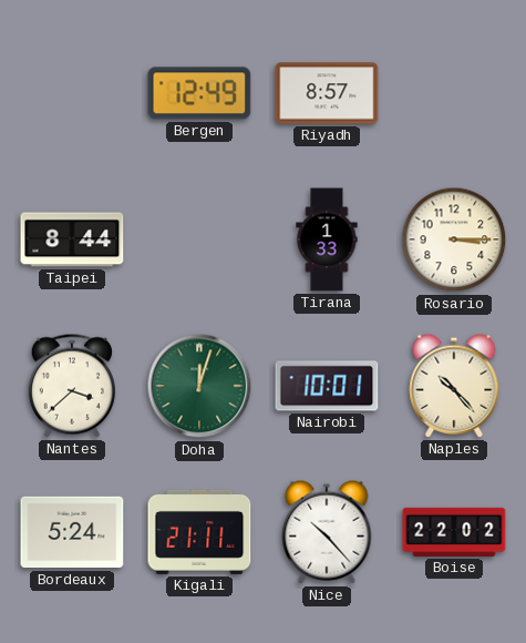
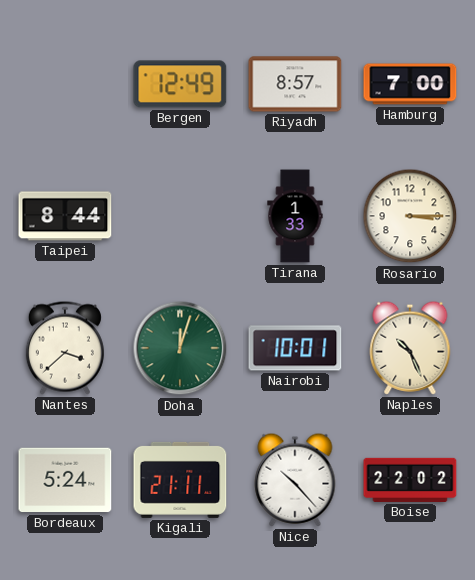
Hamburg: none -> 7:00 (410, 84)
Naples: 10:23 -> 10:26 (410, 348)
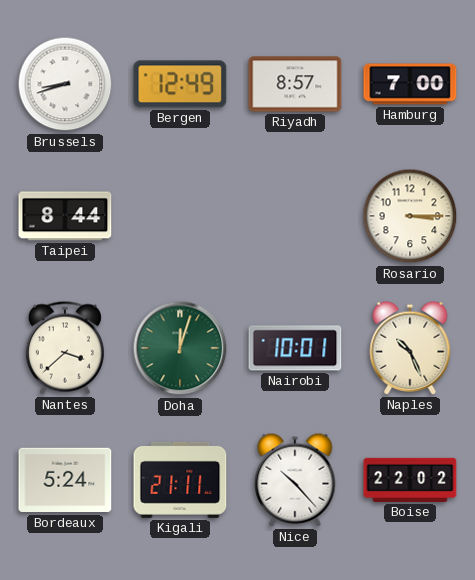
Brussels: none -> 8:42 (65, 84)
Tirana: 1:33 -> none (295, 216)
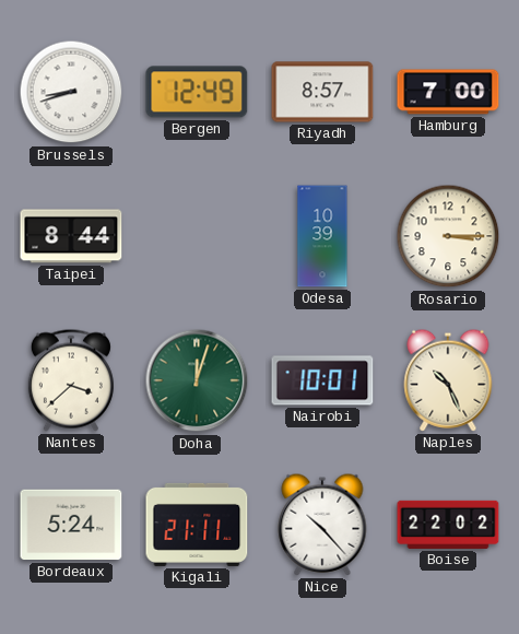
Odesa: none -> 10:39 (322, 236)
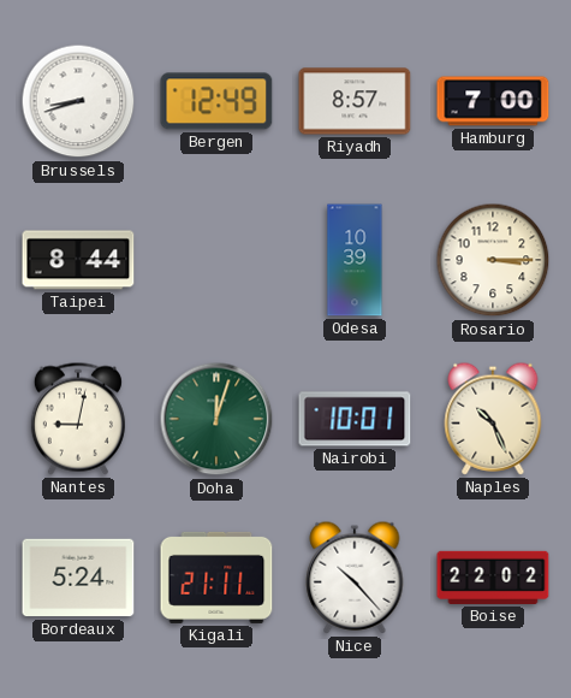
Nantes: 3:38 -> 9:02 (78, 419)
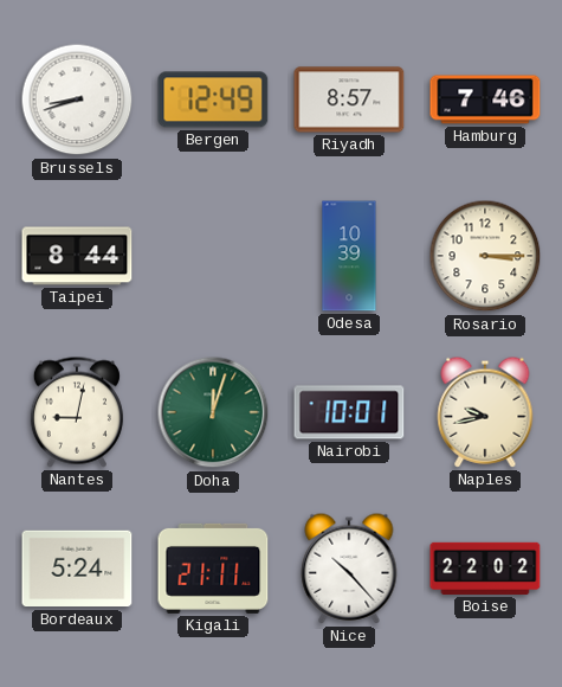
Hamburg: 7:00 -> 7:46 (485, 99)
Naples: 10:26 -> 9:43 (485, 412)
